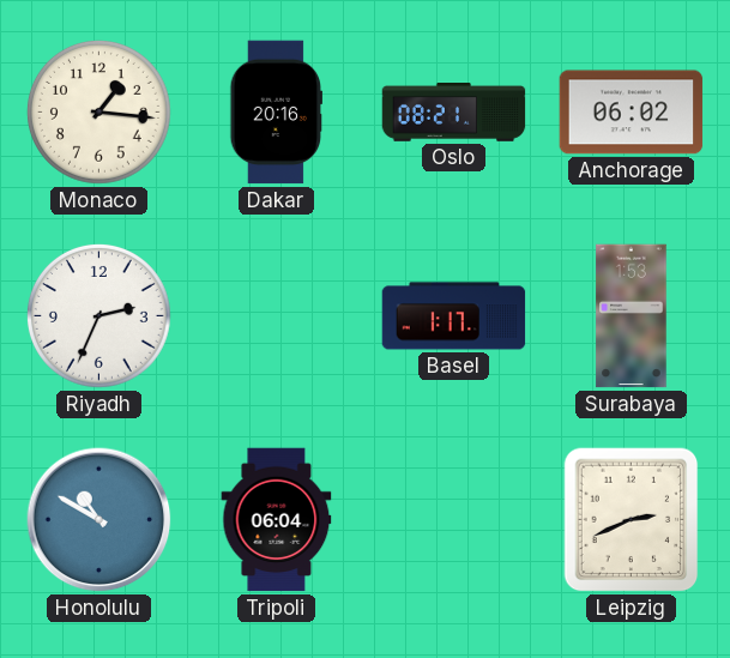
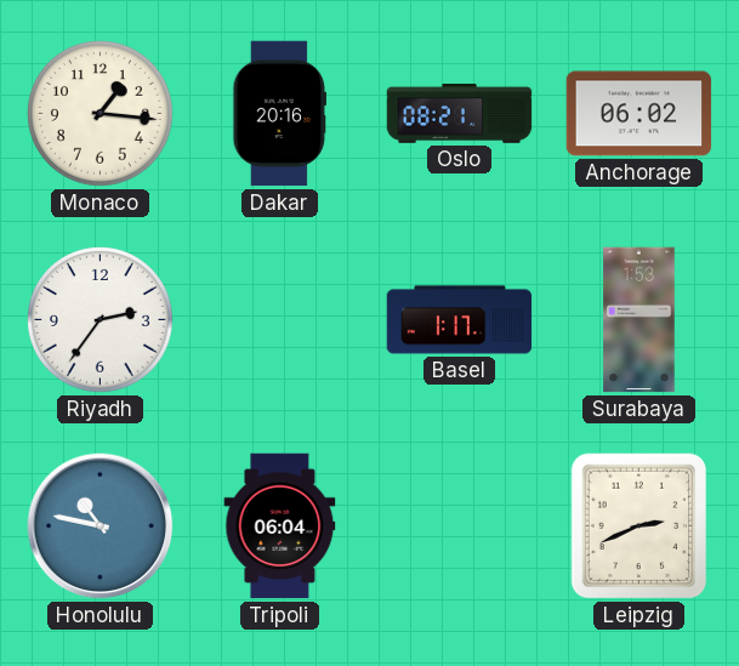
Riyadh: 2:34 -> 2:36 (100, 319)
Honolulu: 10:50 -> 10:47 (101, 526)
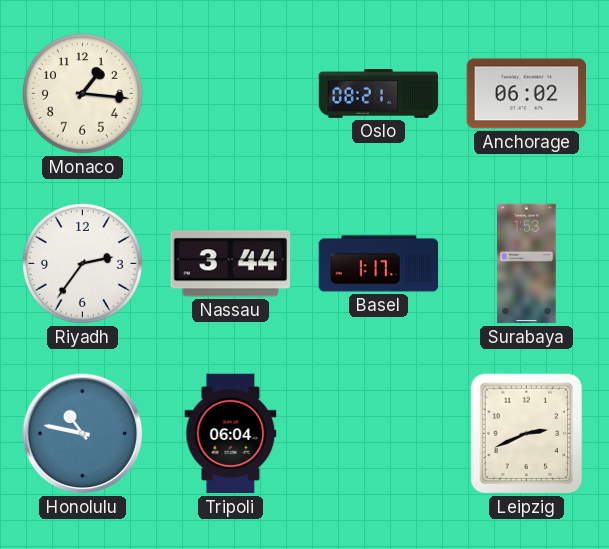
Dakar: 20:16 -> none (279, 114)
Nassau: none -> 3:44 (231, 264)
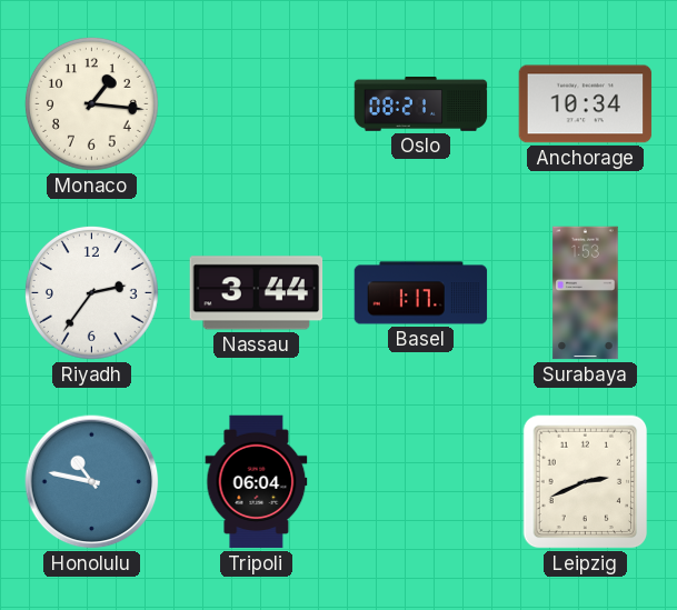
Anchorage: 06:02 -> 10:34 (586, 104)
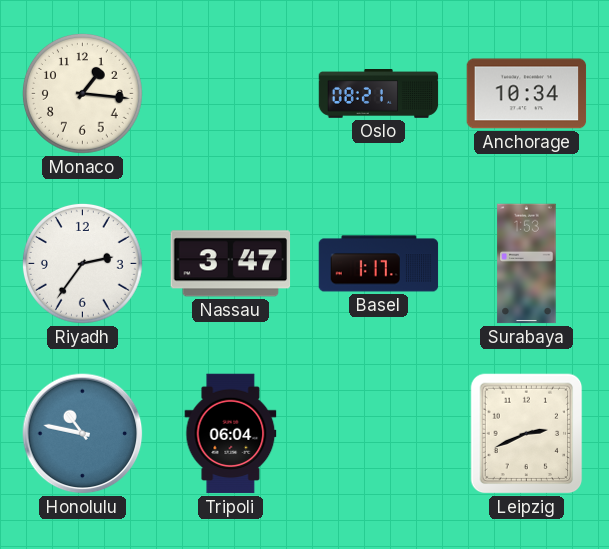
Nassau: 3:44 -> 3:47 (231, 264)
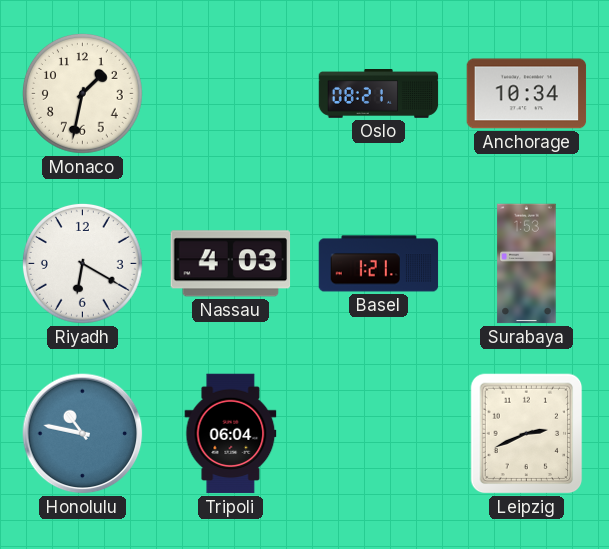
Monaco: 1:16 -> 1:32 (82, 93)
Riyadh: 2:36 -> 6:20 (82, 263)
Nassau: 3:47 -> 4:03 (231, 264)
Basel: 1:17 -> 1:21 (379, 264)
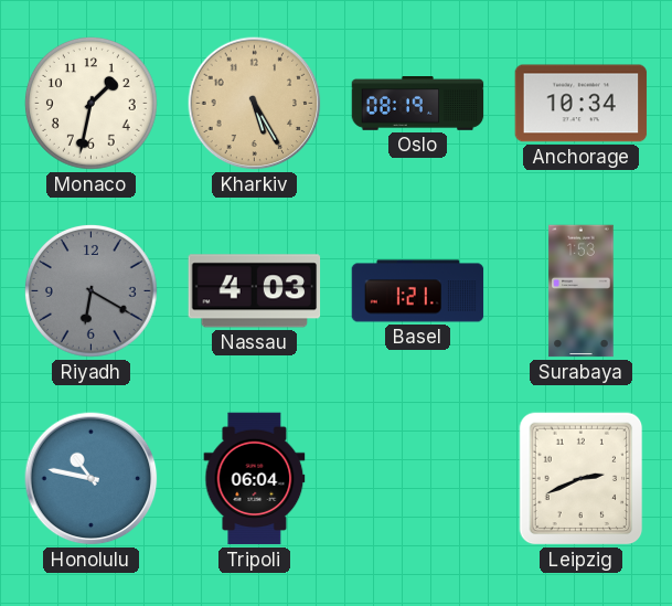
Kharkiv: none -> 5:25 (255, 104)
Oslo: 08:21 -> 08:19 (418, 104)
Riyadh dial: white -> grey (90, 290)
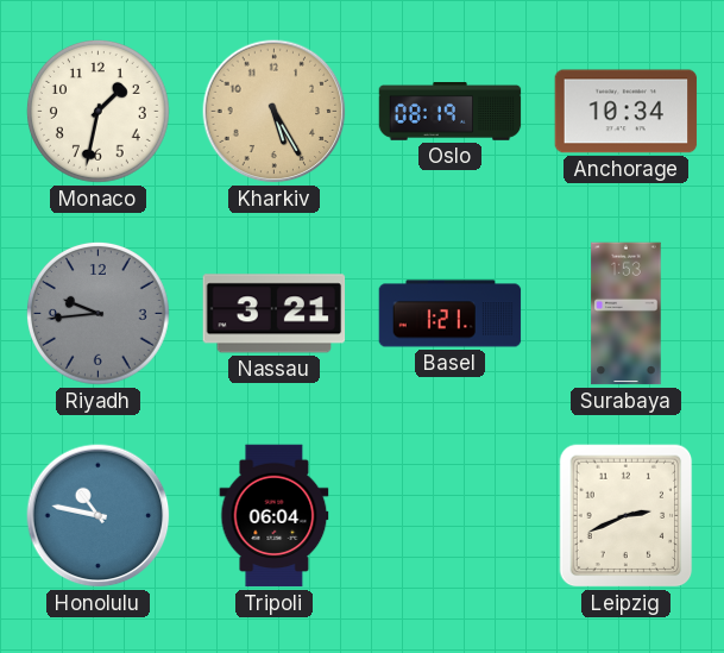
Riyadh: 6:20 -> 9:44 (97, 313)
Nassau: 4:03 -> 3:21 (275, 314)
